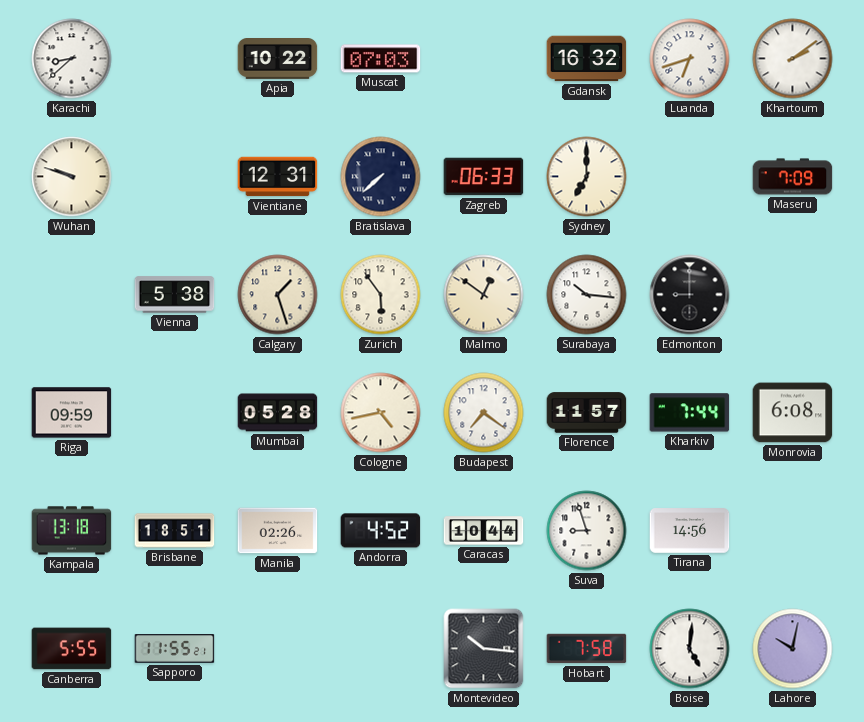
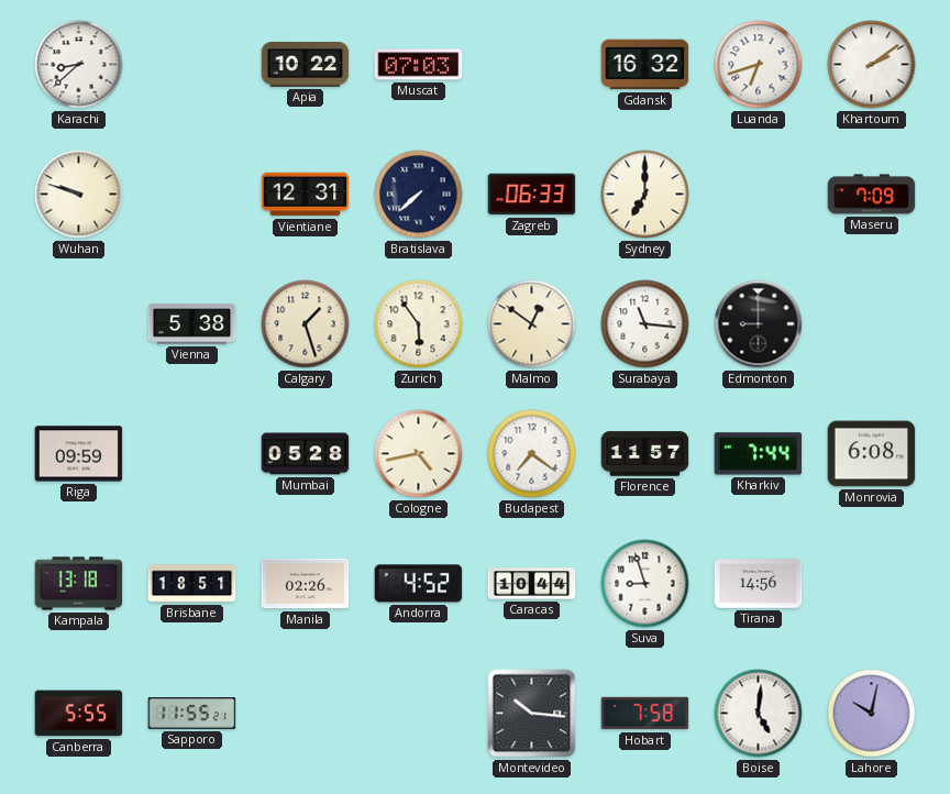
Surabaya: 10:16 -> 11:16 (645, 324)
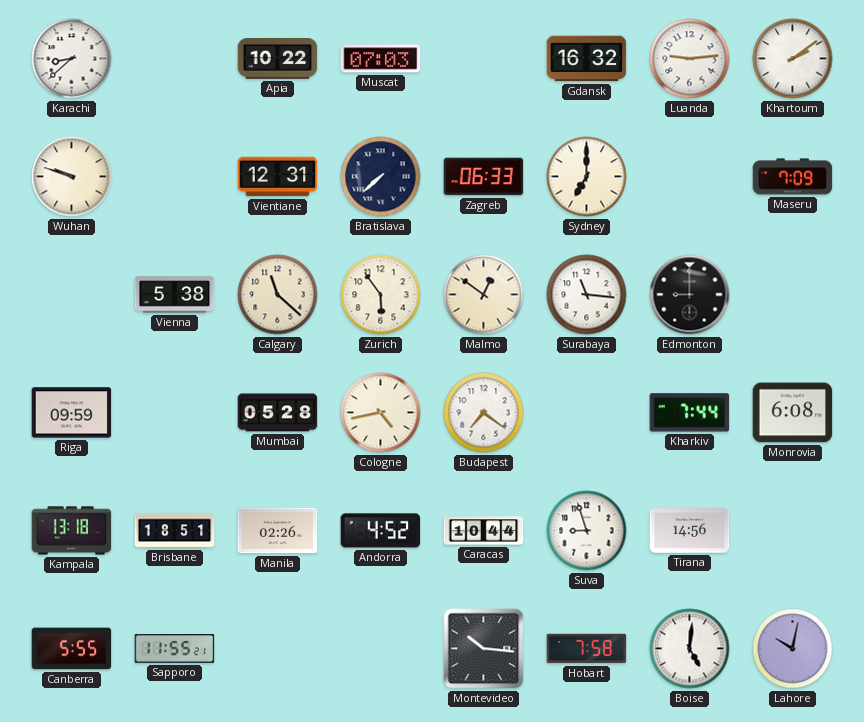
Luanda: 6:42 -> 9:14 (690, 59)
Calgary: 1:27 -> 11:22 (278, 295)
Florence: 11:57 -> none (645, 454)
